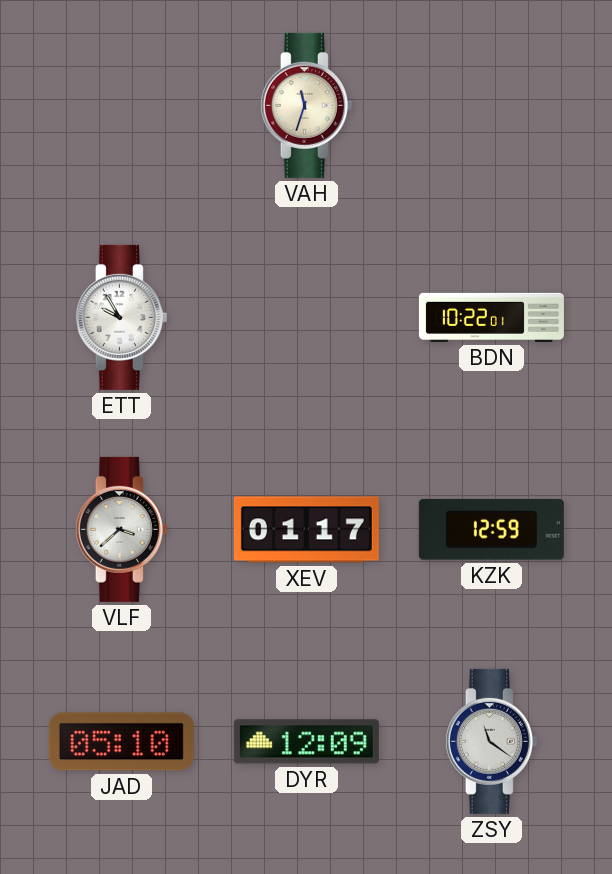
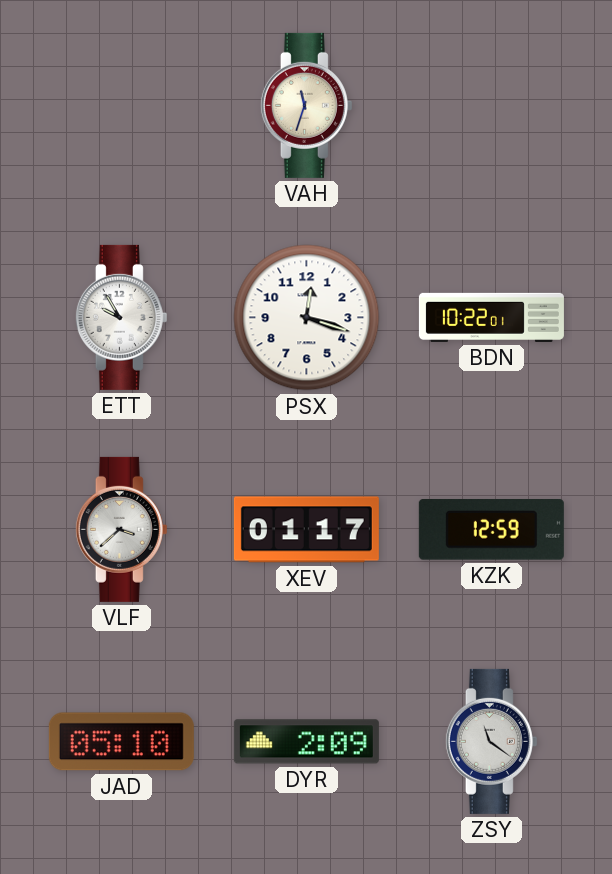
PSX: none -> 12:18 (307, 318)
DYR: 12:09 -> 2:09 (306, 742)
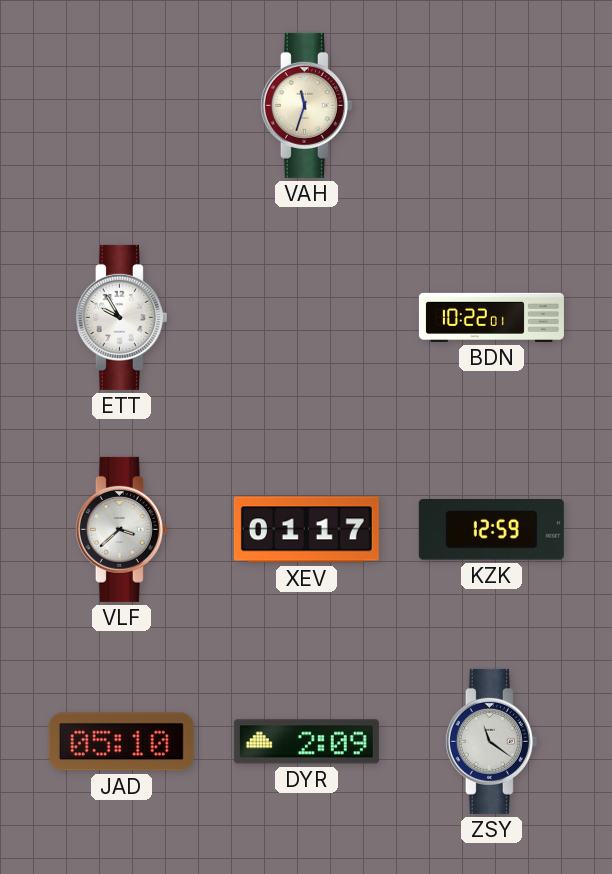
PSX: 12:18 -> none (307, 318)
